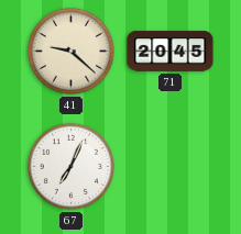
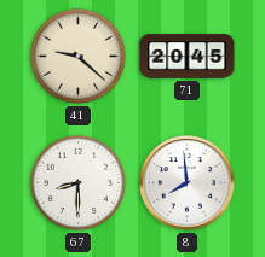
67: 7:04 -> 8:30 (77, 182)
8: none -> 7:59 (188, 183)
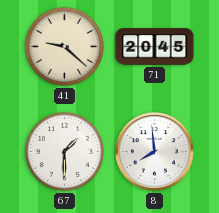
67: 8:30 -> 1:30 (64, 151)
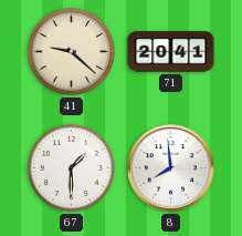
71: 20:45 -> 20:41 (171, 52)
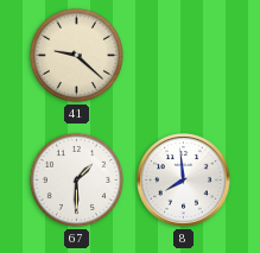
71: 20:41 -> none (171, 52)
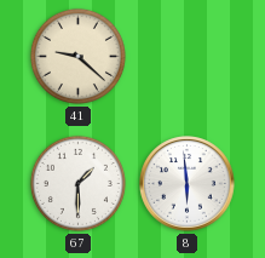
8: 7:59 -> 5:59 (188, 184)
